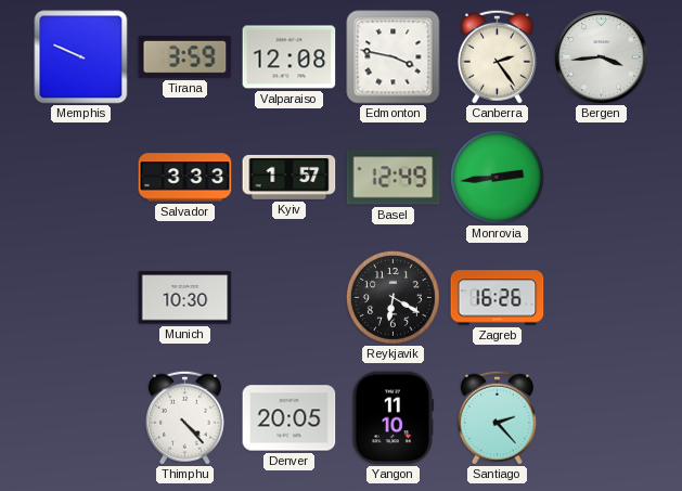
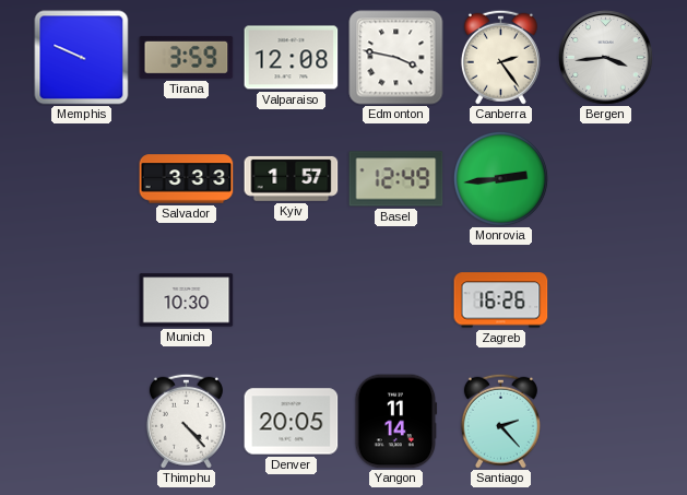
Reykjavik: 6:20 -> none (393, 297)
Yangon: 11:10 -> 11:14 (396, 422)
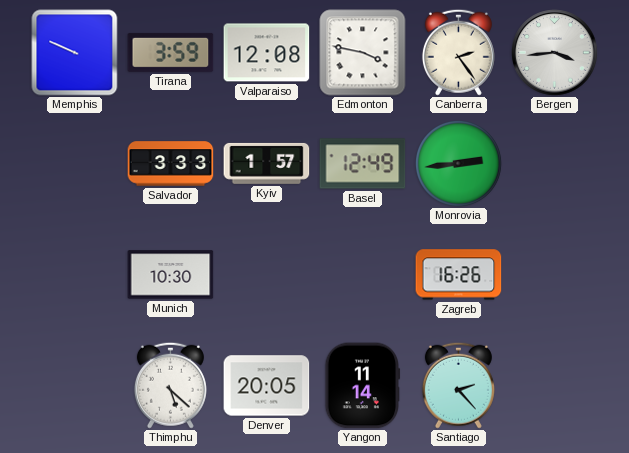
Thimphu: 4:23 -> 5:22 (170, 385)
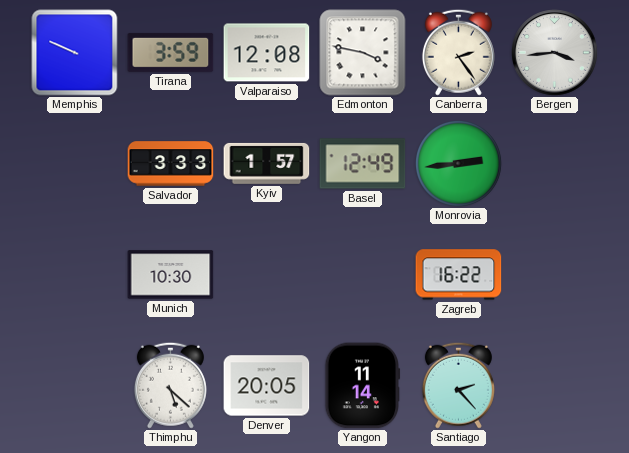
Zagreb: 16:26 -> 16:22 (459, 275)
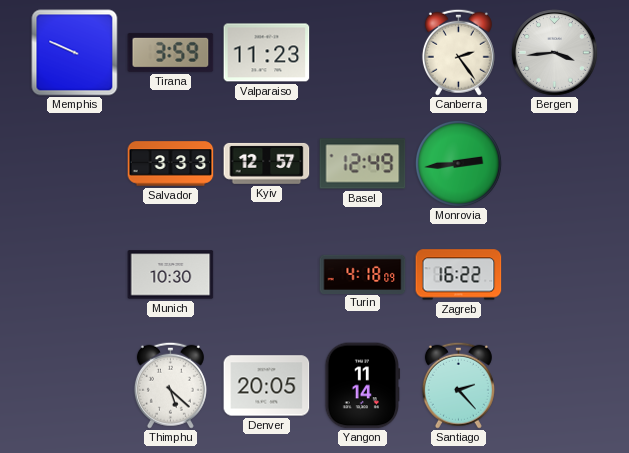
Valparaiso: 12:08 -> 11:23 (267, 53)
Edmonton: 3:47 -> none (363, 53)
Kyiv: 1:57 -> 12:57 (267, 163)
Turin: none -> 4:18 (363, 274)
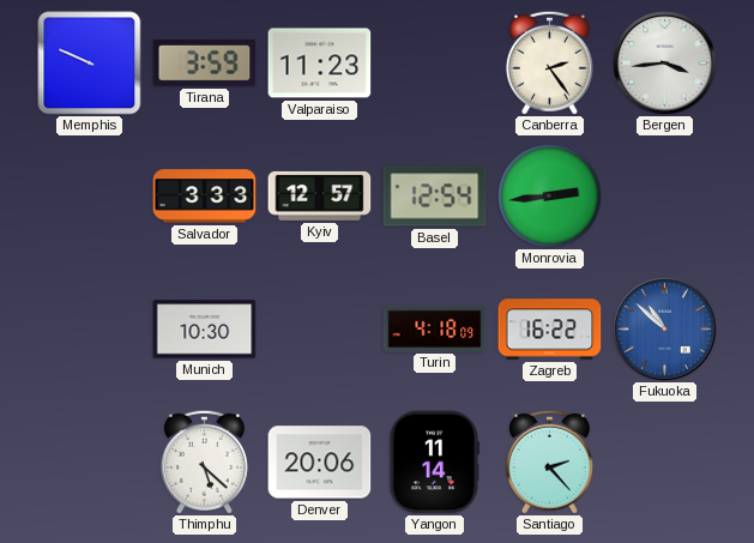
Basel: 12:49 -> 12:54 (435, 197)
Fukuoka: none -> 10:52 (665, 330)
Denver: 20:05 -> 20:06 (320, 463)
